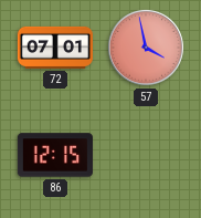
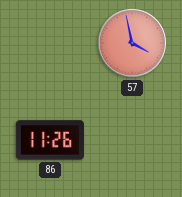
72: 07:01 -> none (54, 48)
86: 12:15 -> 11:26 (50, 140)
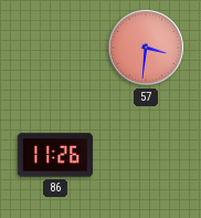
57: 3:58 -> 3:31 (146, 48)
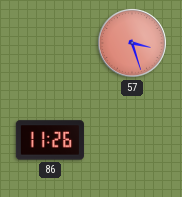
57: 3:31 -> 3:27 (132, 43)
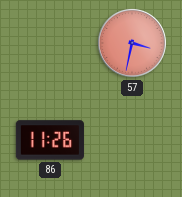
57: 3:27 -> 3:32 (132, 43)
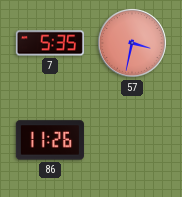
7: none -> 5:35 (50, 43)
